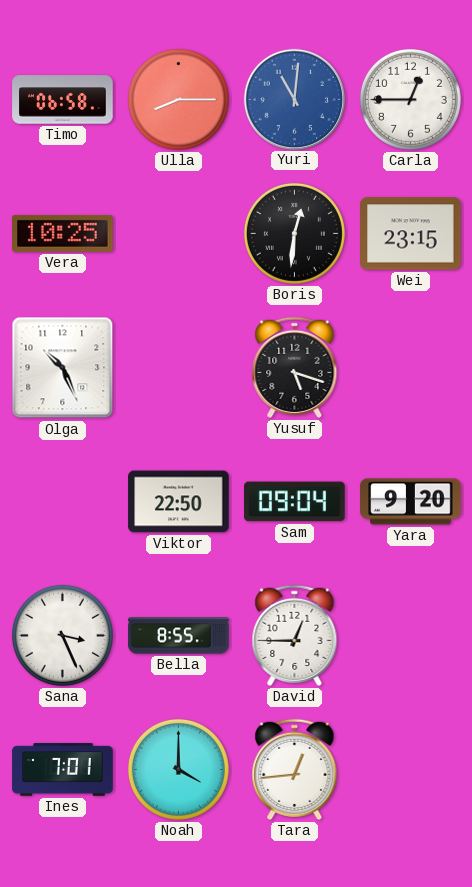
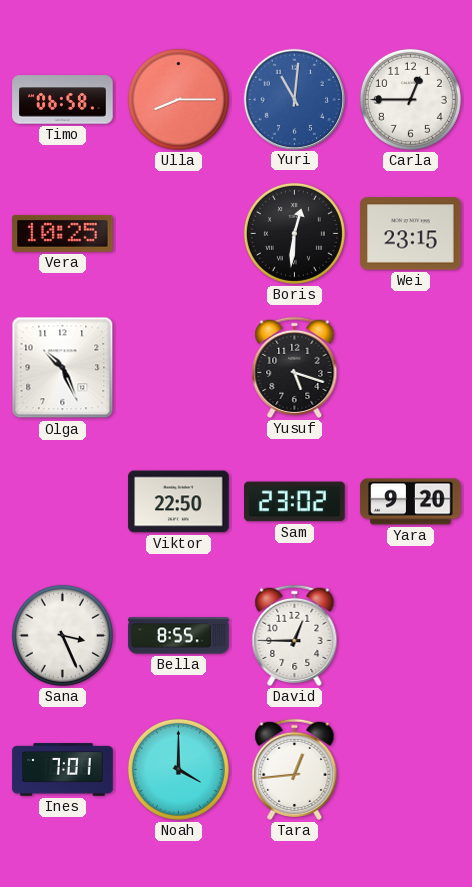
Sam: 09:04 -> 23:02 (295, 502)
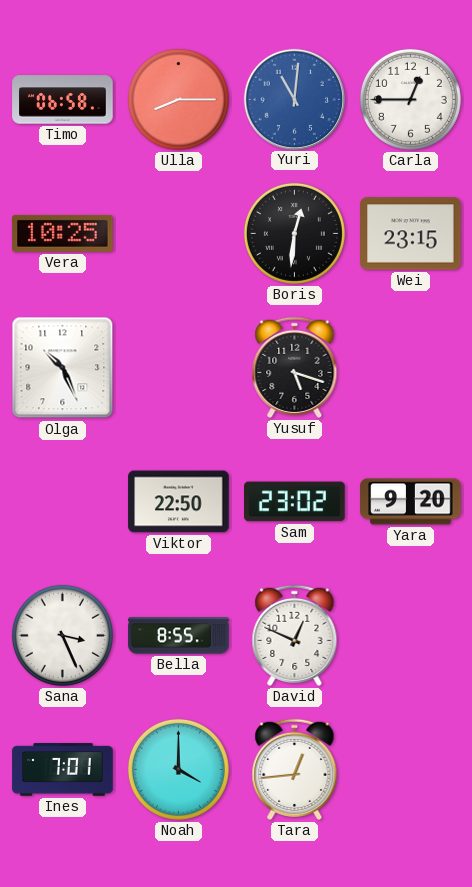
David: 12:45 -> 12:49 (295, 635)
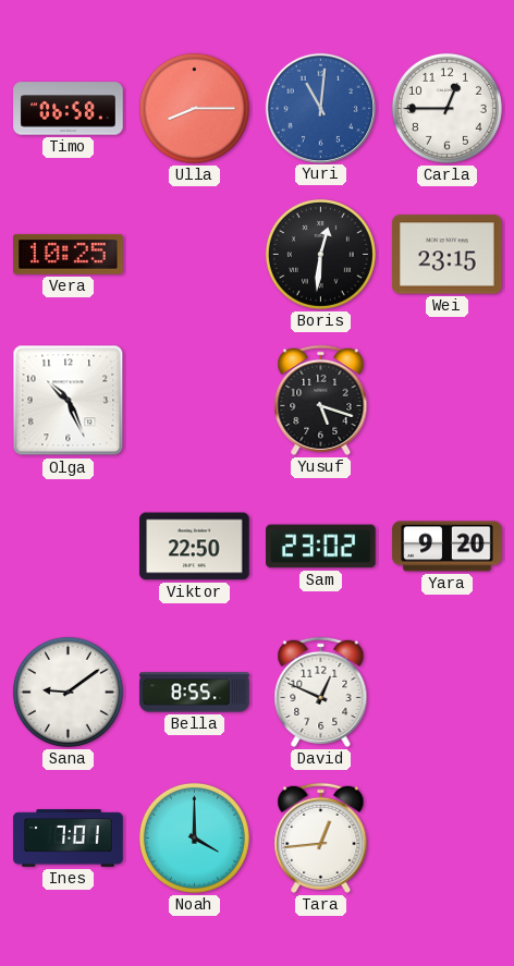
Sana: 3:26 -> 9:09 (68, 692)
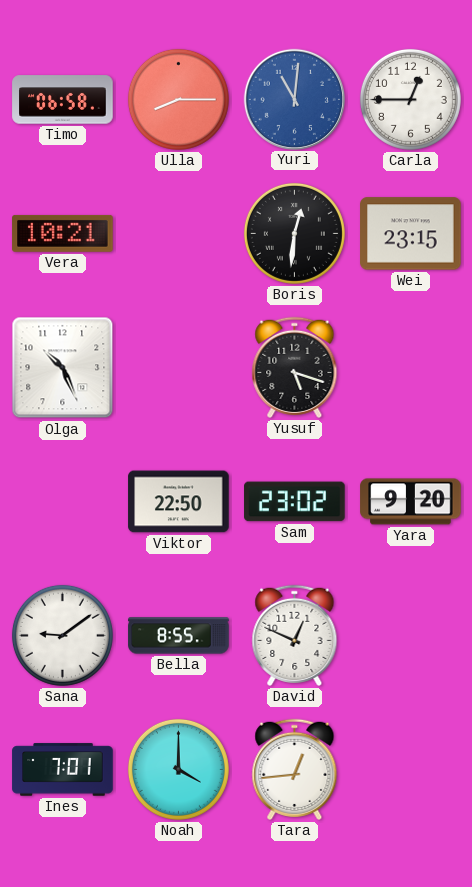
Vera: 10:25 -> 10:21 (63, 233)
